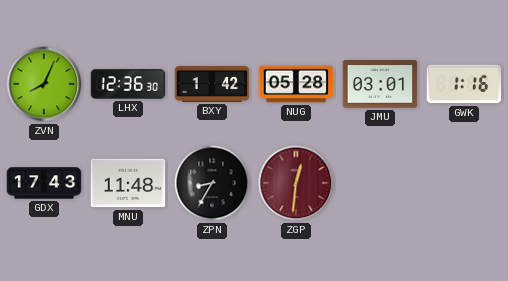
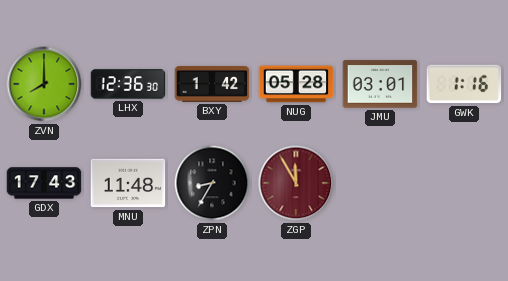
ZVN: 8:04 -> 8:00 (44, 84)
ZGP: 12:31 -> 11:55 (296, 183)
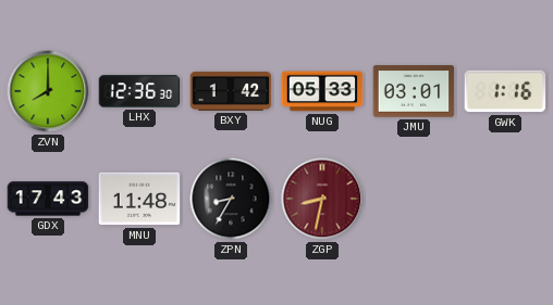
NUG: 05:28 -> 05:33 (322, 91)
ZGP: 11:55 -> 8:32 (322, 199)
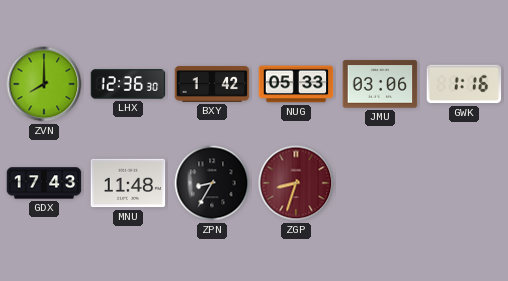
JMU: 03:01 -> 03:06 (380, 84)
ZGP: 8:32 -> 8:33 (296, 183)
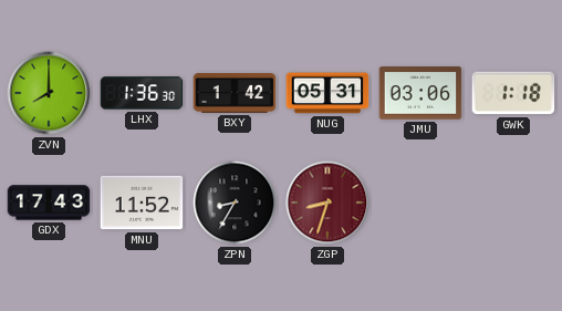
LHX: 12:36 -> 1:36 (142, 93)
NUG: 05:33 -> 05:31 (327, 93)
GWK: 1:16 -> 1:18 (513, 93)
MNU: 11:48 -> 11:52 (142, 203)
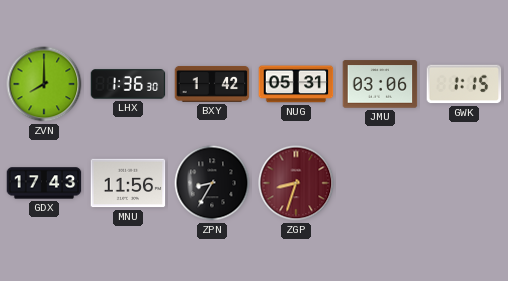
GWK: 1:18 -> 1:15 (464, 84)
MNU: 11:52 -> 11:56 (128, 183)
